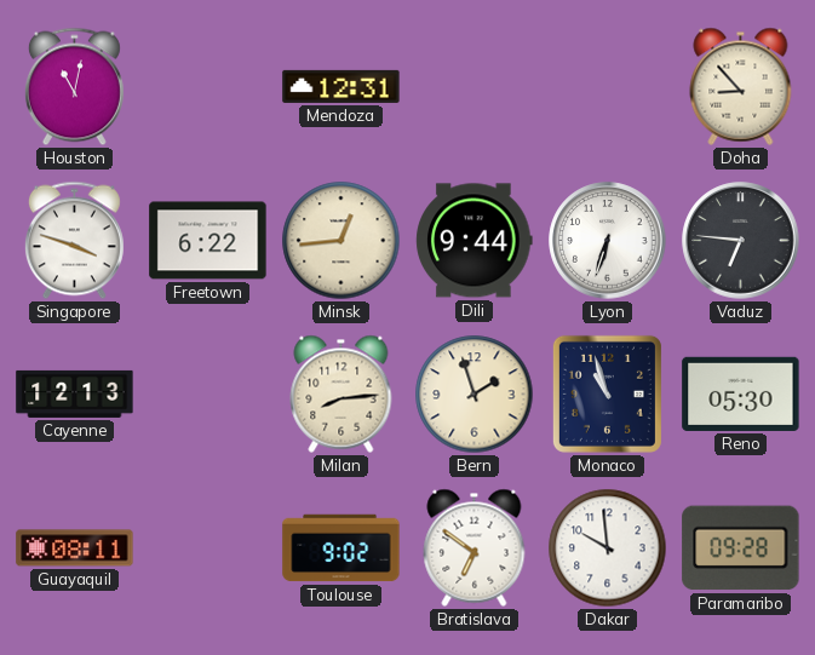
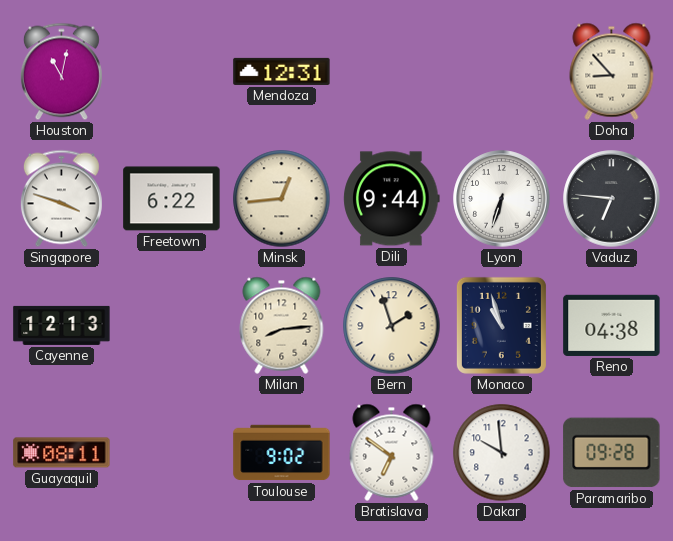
Reno: 05:30 -> 04:38 (612, 325)
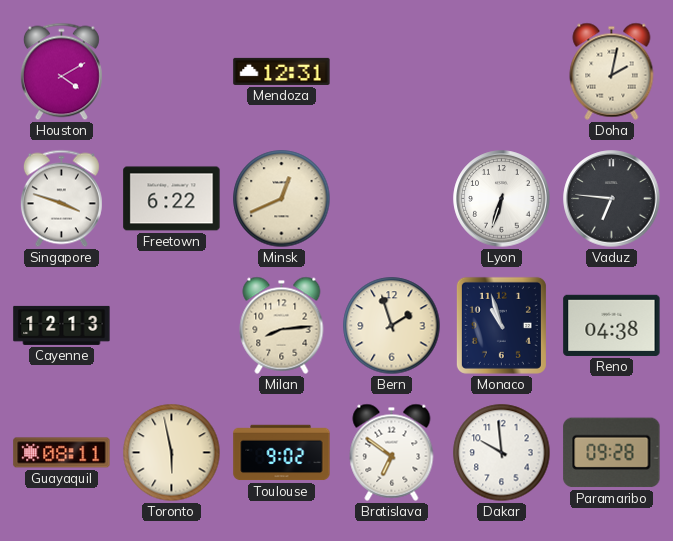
Houston: 11:02 -> 4:10 (61, 72)
Doha: 8:53 -> 2:02 (612, 71)
Minsk: 12:44 -> 12:41 (282, 199)
Dili: 9:44 -> none (392, 199)
Toronto: none -> 5:58 (172, 453)
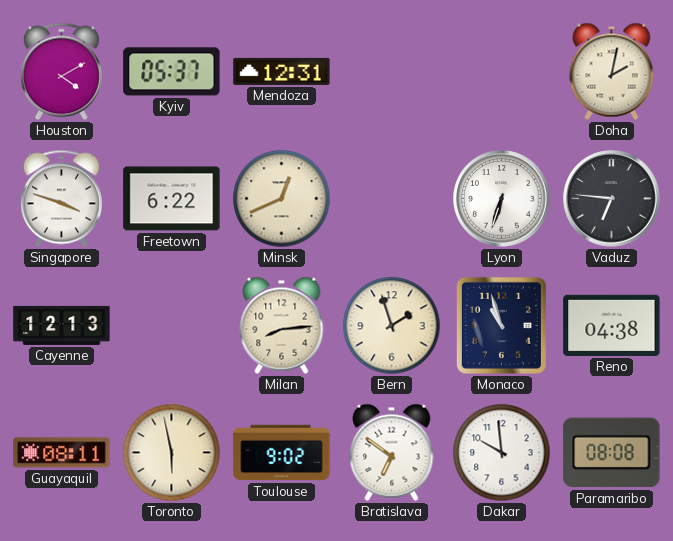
Kyiv: none -> 05:37 (172, 72)
Paramaribo: 09:28 -> 08:08 (612, 453)
